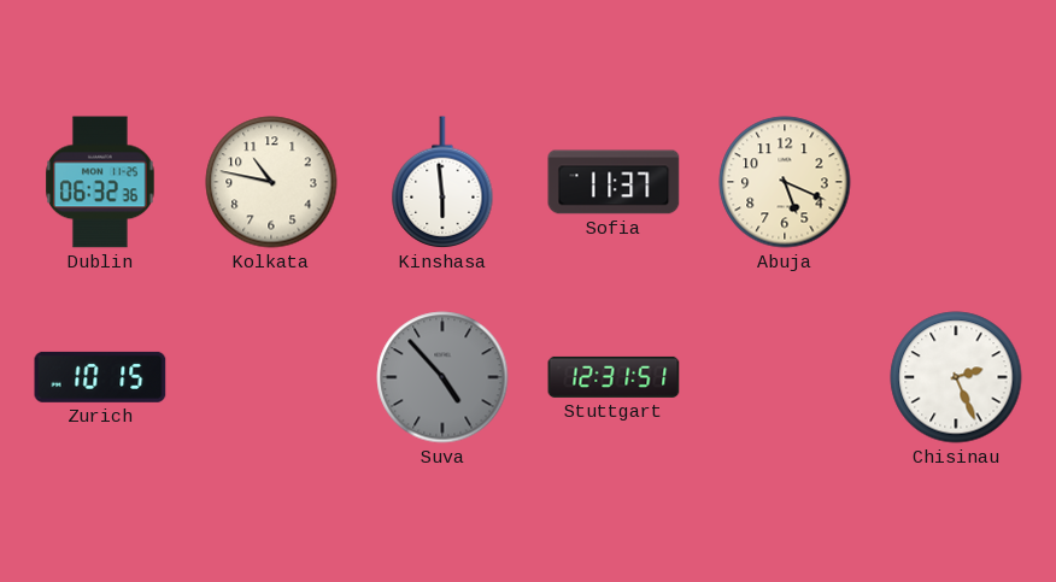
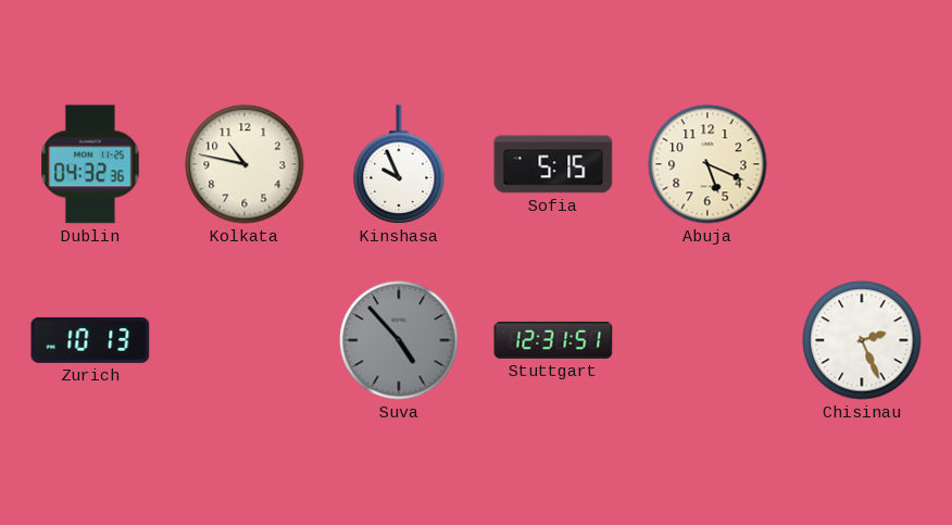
Dublin: 06:32 -> 04:32 (90, 164)
Kinshasa: 5:59 -> 9:56 (399, 164)
Sofia: 11:37 -> 5:15 (553, 164)
Zurich: 10:15 -> 10:13 (90, 340)
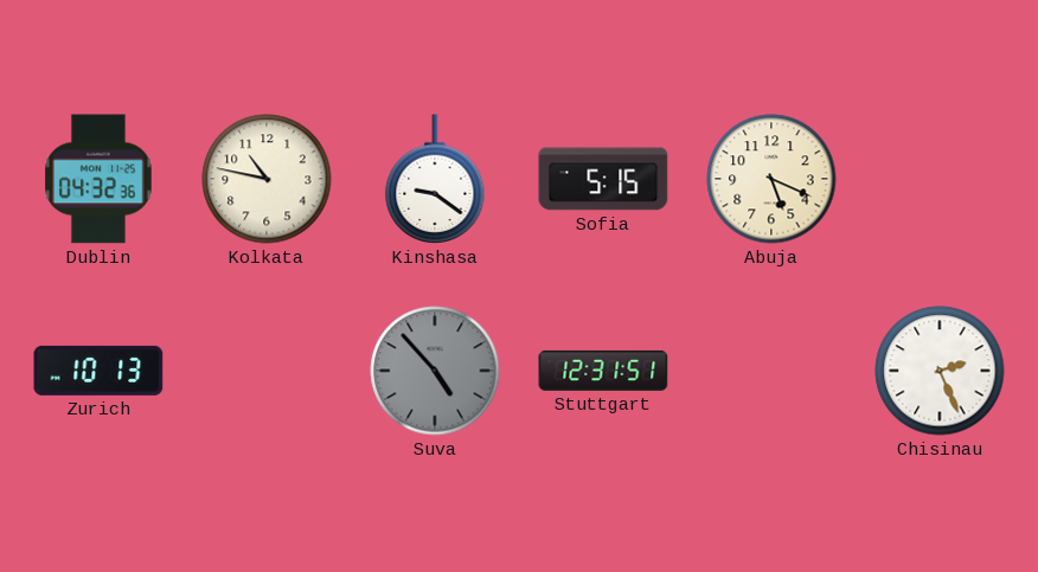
Kinshasa: 9:56 -> 9:21 (435, 179)
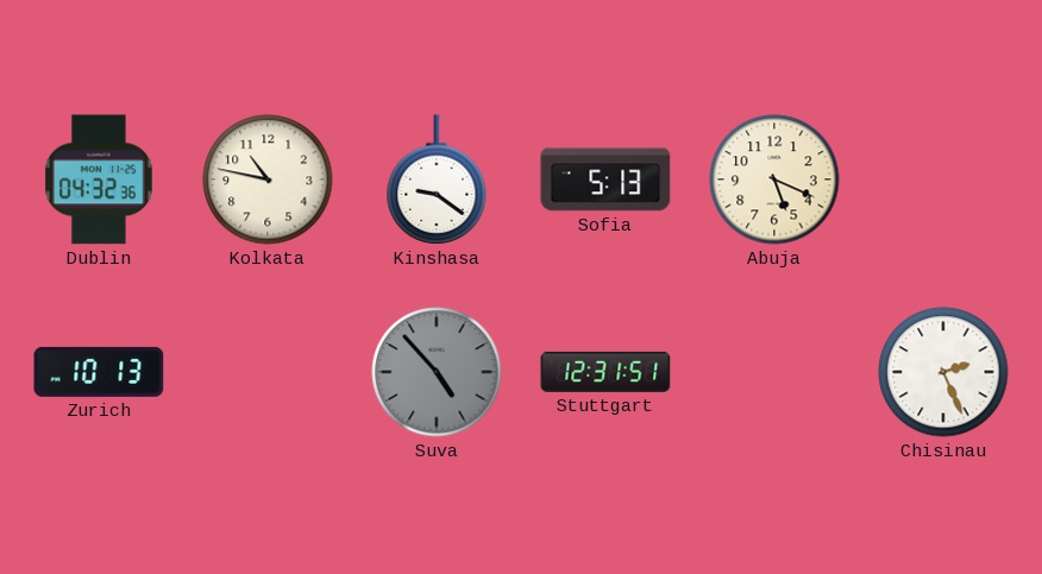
Sofia: 5:15 -> 5:13 (605, 179)
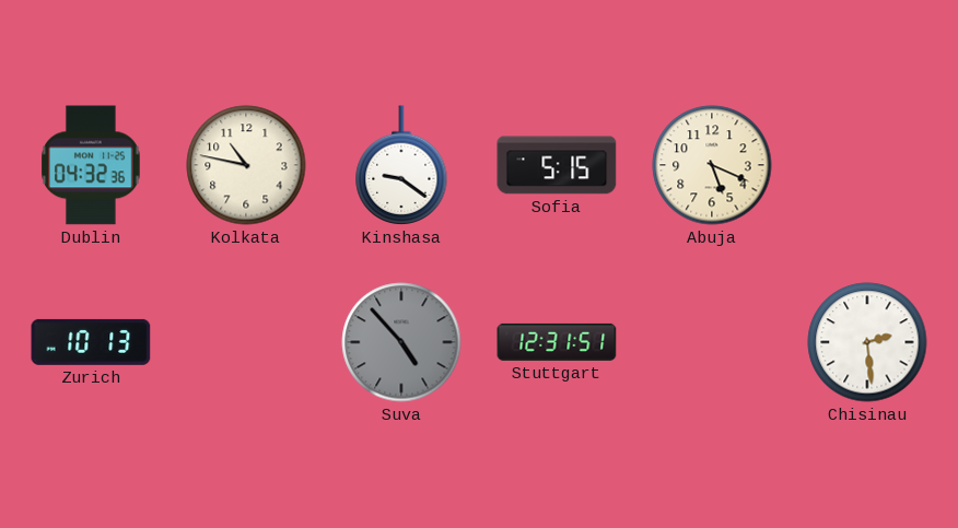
Sofia: 5:13 -> 5:15 (557, 165)
Chisinau: 2:26 -> 2:29 (867, 342)
